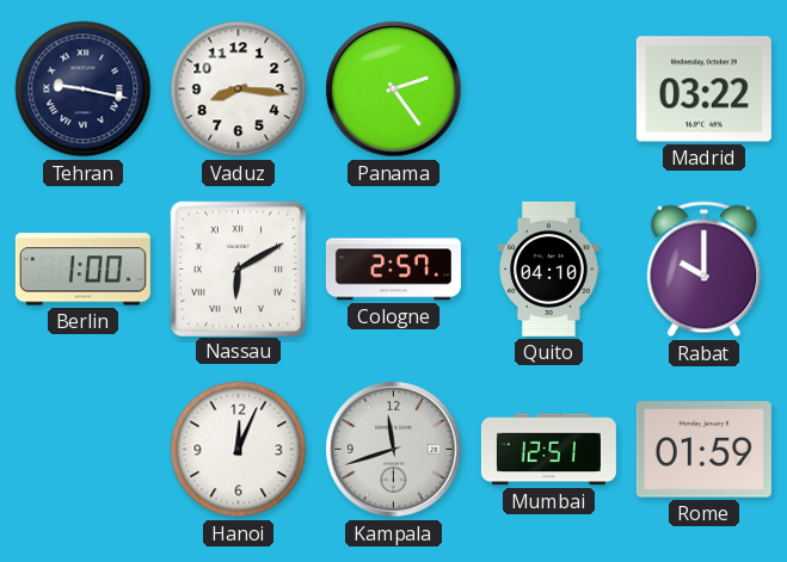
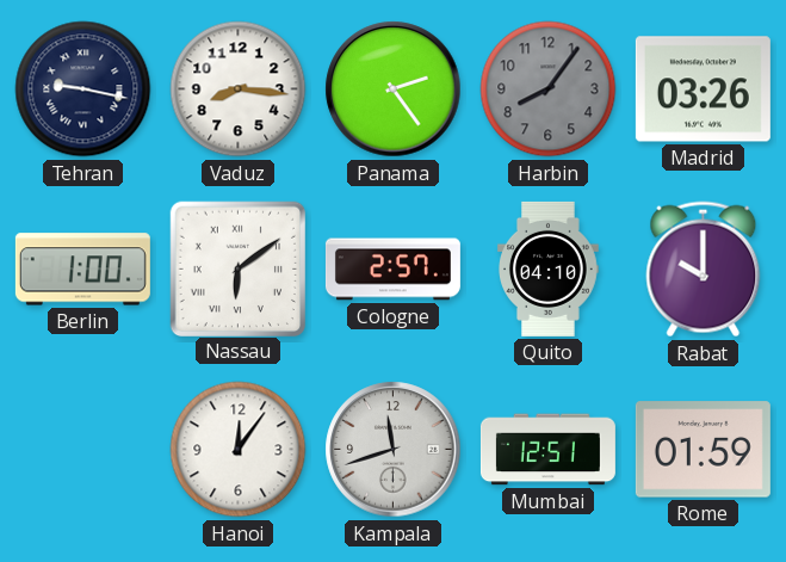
Harbin: none -> 8:06 (549, 89)
Madrid: 03:22 -> 03:26 (703, 89)
Nassau: 6:10 -> 6:09 (237, 268)
Hanoi: 12:04 -> 12:06 (239, 450)
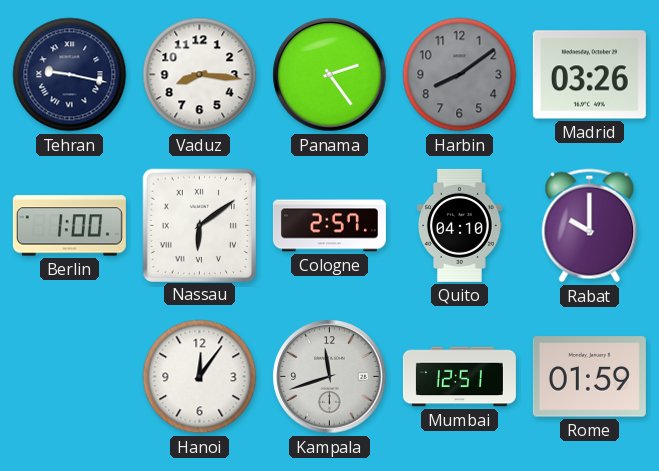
Harbin: 8:06 -> 8:09 (460, 75)
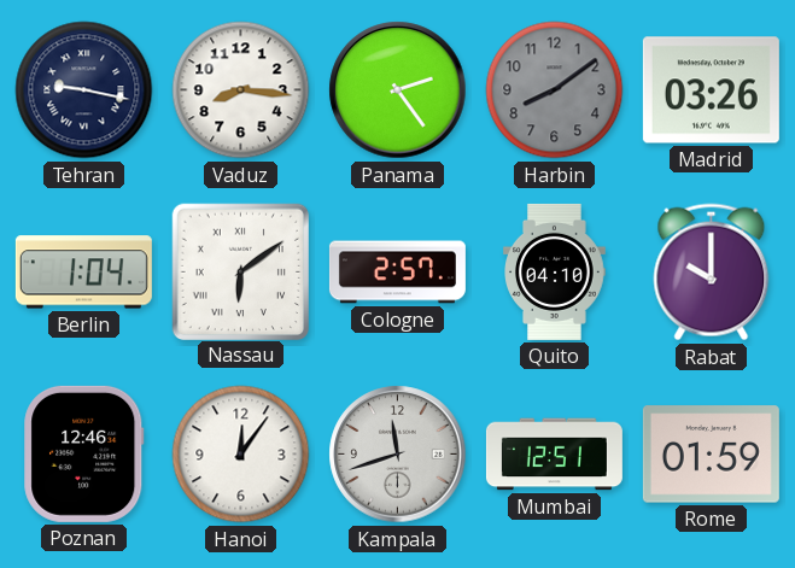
Berlin: 1:00 -> 1:04 (83, 273)
Poznan: none -> 12:46 (84, 453)
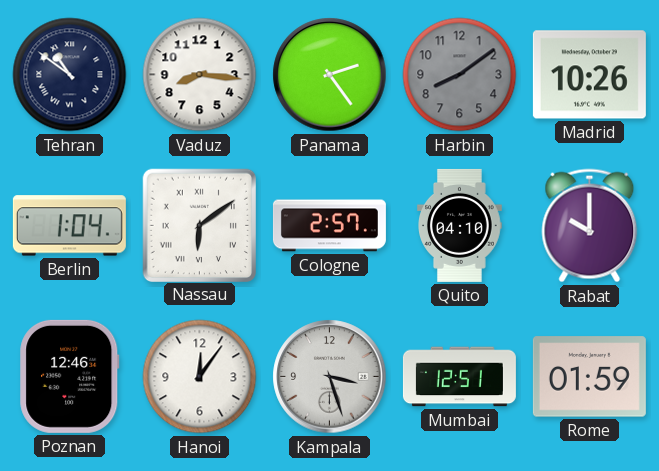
Tehran: 9:17 -> 10:51 (70, 75)
Madrid: 03:26 -> 10:26 (589, 75)
Kampala: 11:42 -> 3:27 (330, 377)
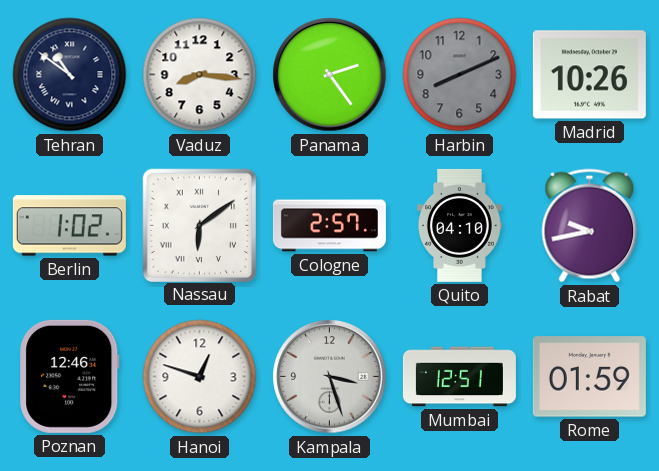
Harbin: 8:09 -> 8:11 (460, 75)
Berlin: 1:04 -> 1:02 (69, 226)
Rabat: 10:00 -> 9:43 (590, 226)
Hanoi: 12:06 -> 12:48 (200, 377)
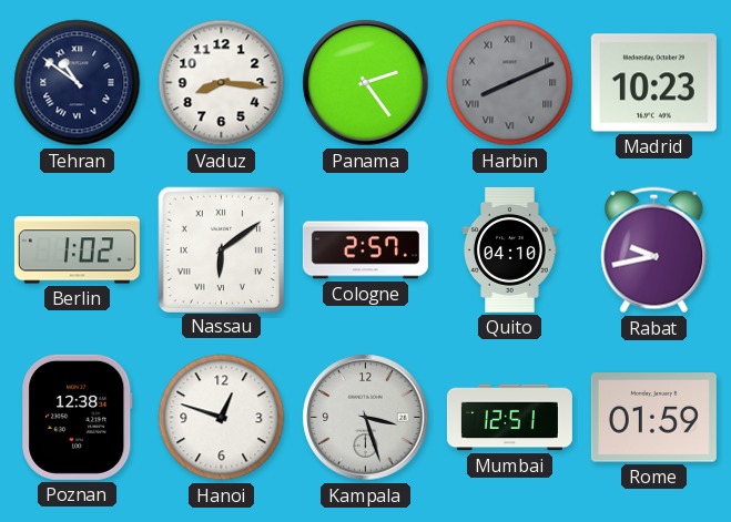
Harbin numerals: Arabic -> Roman (510, 83)
Madrid: 10:26 -> 10:23 (653, 83)
Poznan: 12:46 -> 12:38 (78, 417)
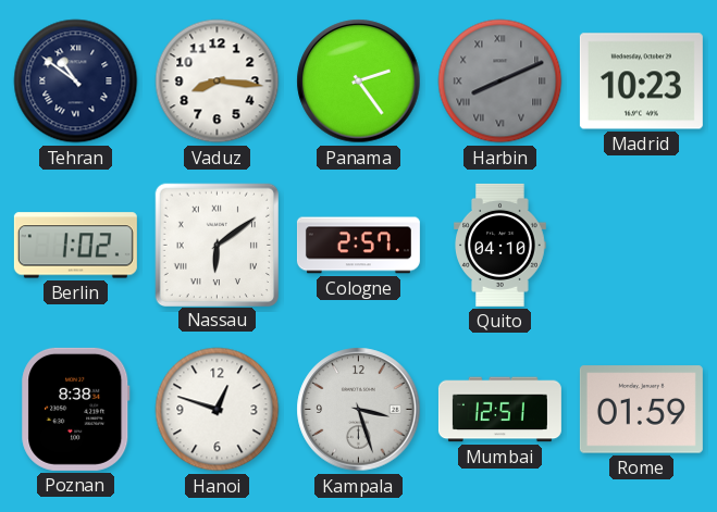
Rabat: 9:43 -> none (654, 250)
Poznan: 12:38 -> 8:38 (76, 409)
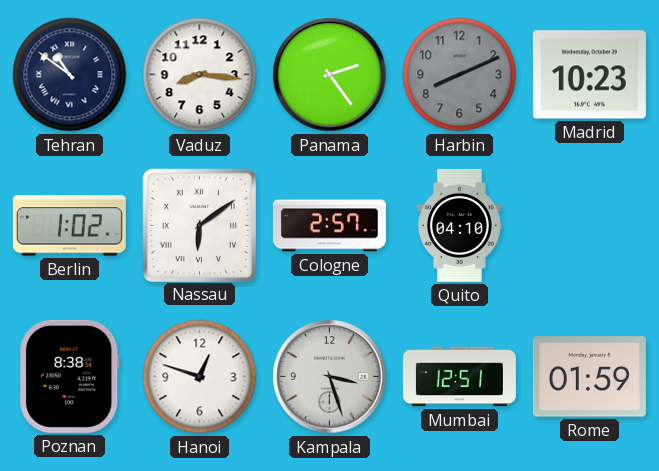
Harbin numerals: Roman -> Arabic (460, 75)
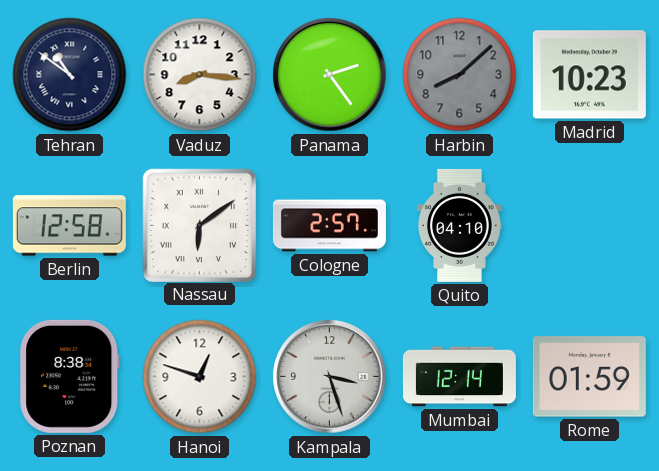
Harbin: 8:11 -> 8:08 (460, 75)
Berlin: 1:02 -> 12:58 (69, 226)
Mumbai: 12:51 -> 12:14 (459, 377)
